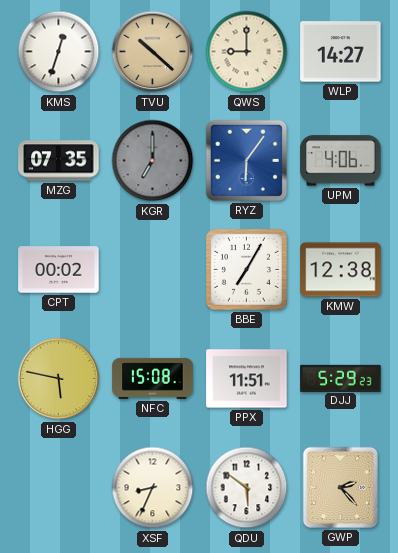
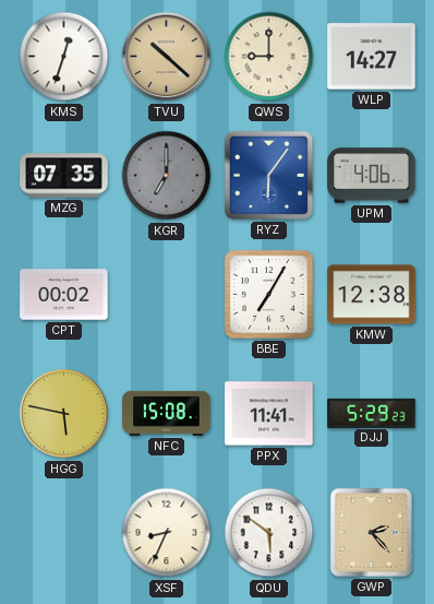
PPX: 11:51 -> 11:41 (269, 414)
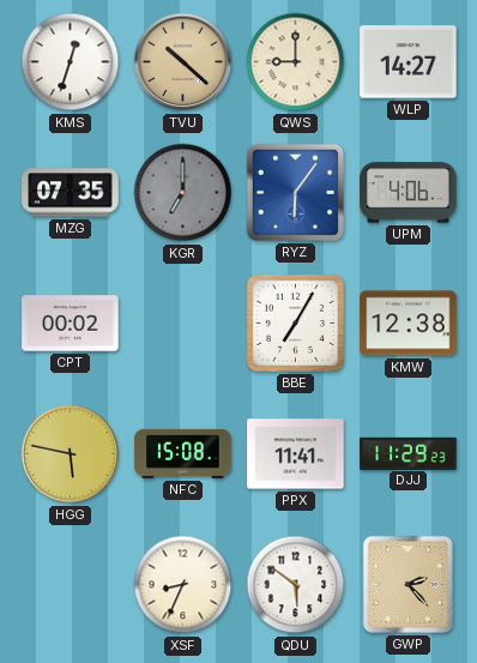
DJJ: 5:29 -> 11:29 (409, 453)
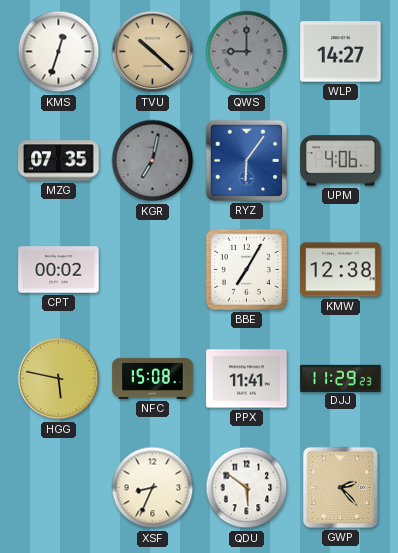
QWS dial: cream -> grey (247, 52)
KGR: 7:00 -> 7:02 (153, 161)
